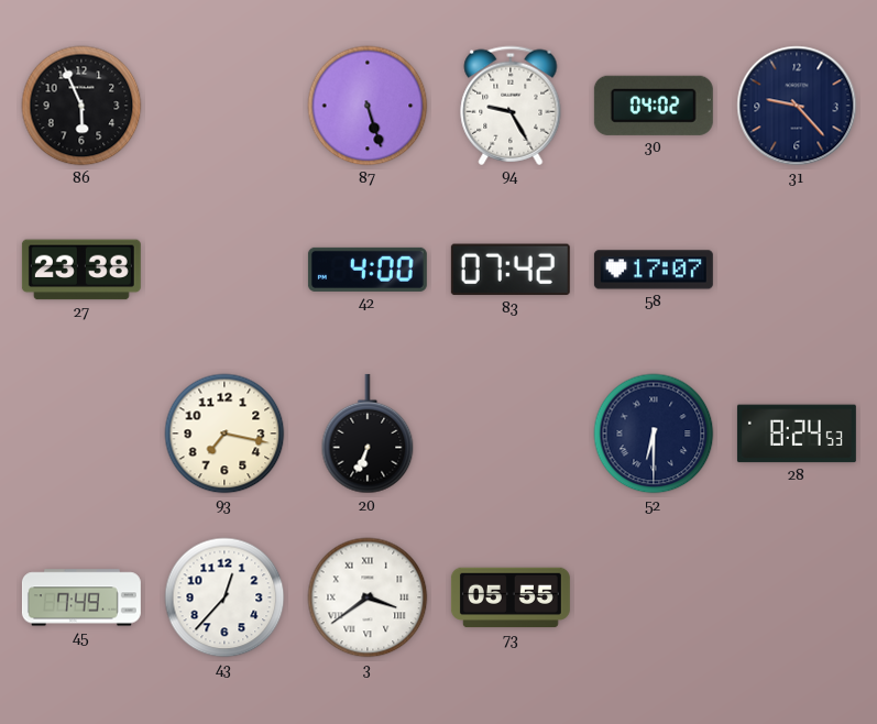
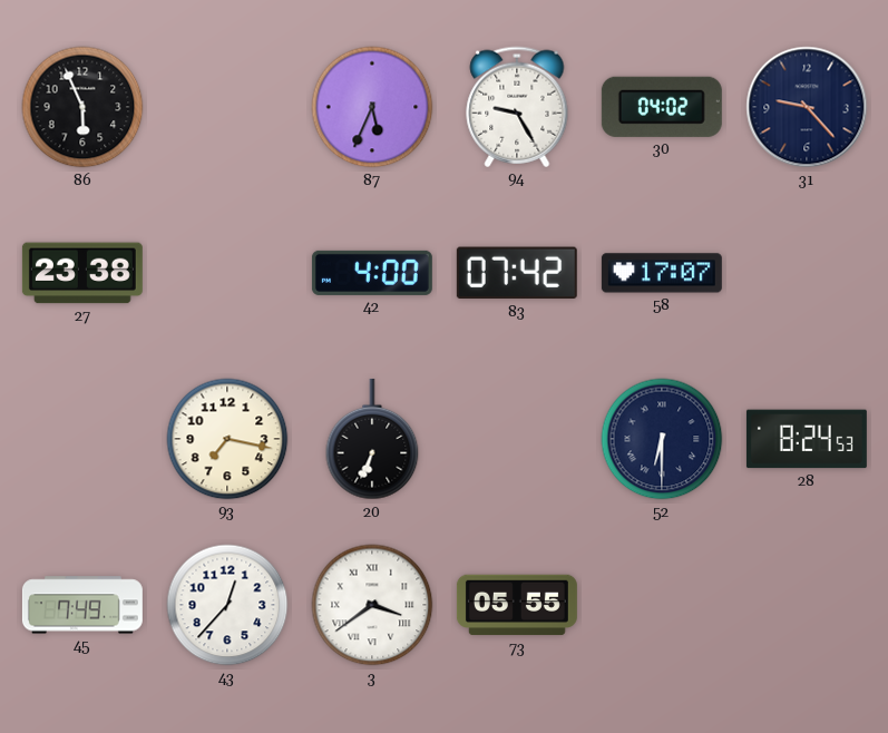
87: 5:27 -> 5:34 (372, 107)
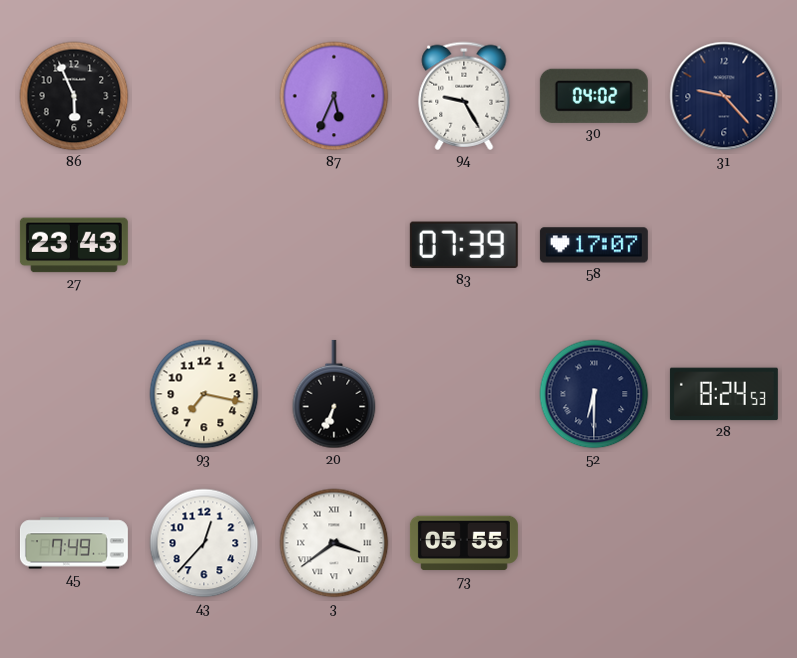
27: 23:38 -> 23:43 (74, 245)
42: 4:00 -> none (372, 273)
83: 07:42 -> 07:39 (464, 245)
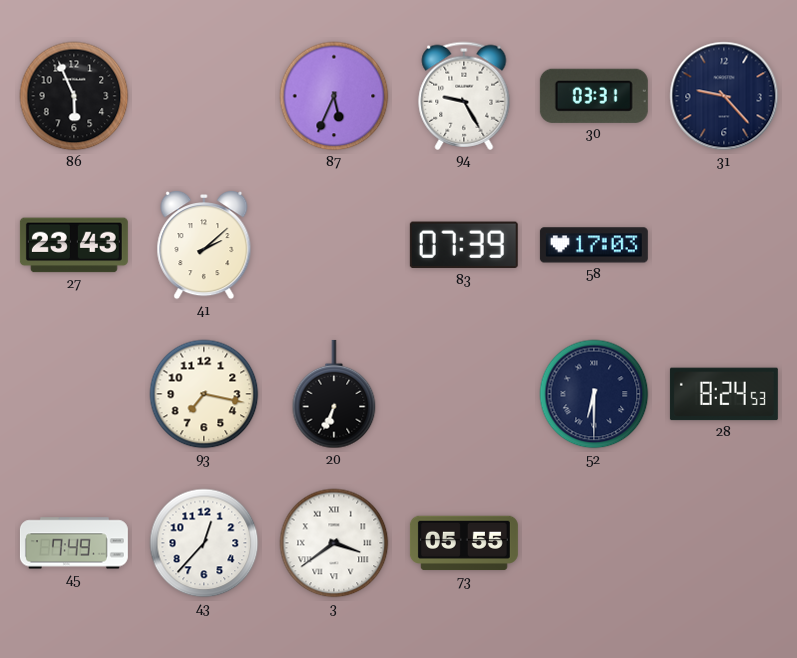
30: 04:02 -> 03:31 (594, 96)
41: none -> 2:08 (204, 245)
58: 17:07 -> 17:03 (594, 245)
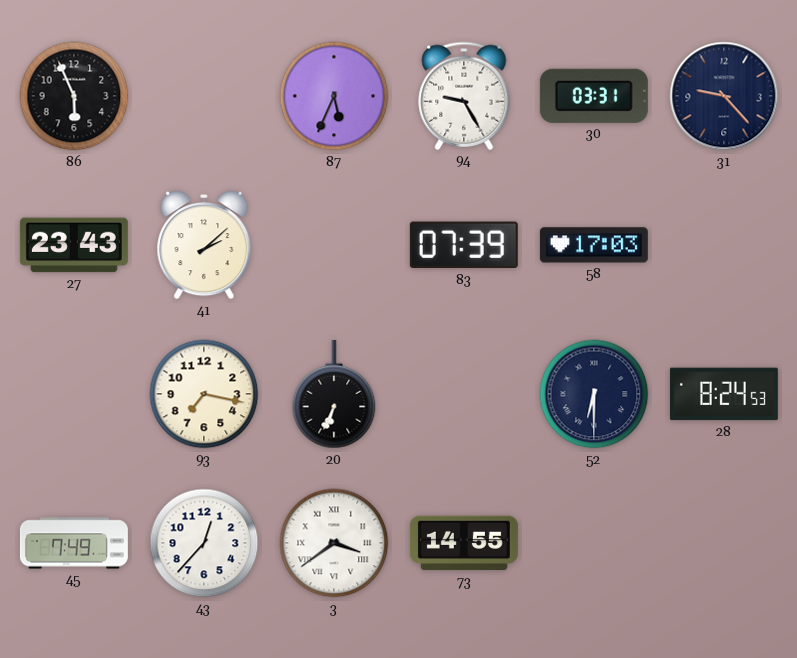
73: 05:55 -> 14:55 (464, 543)
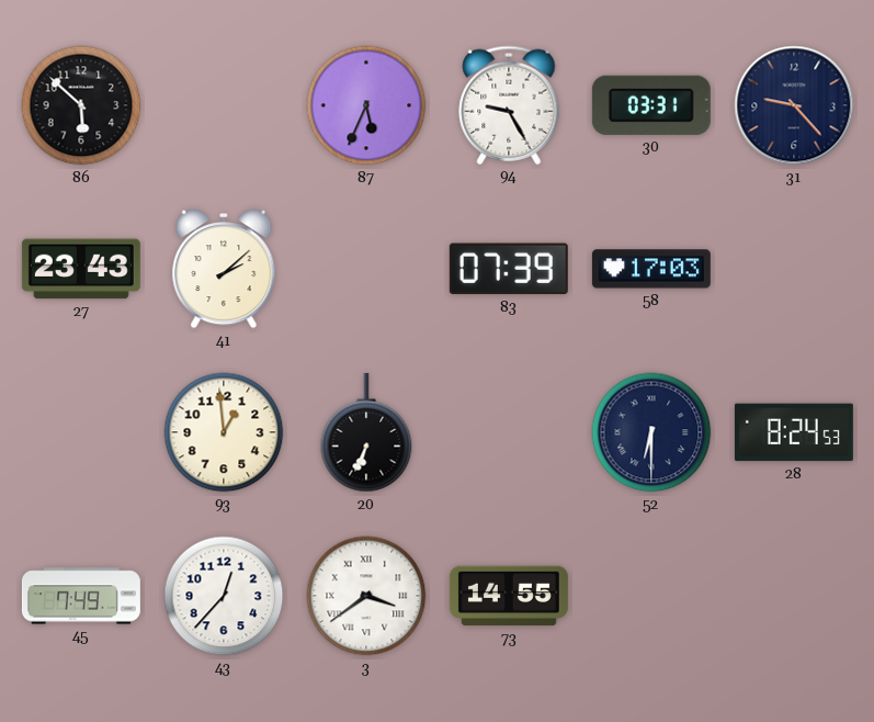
86: 5:56 -> 5:52 (81, 105)
93: 7:17 -> 12:59 (224, 432)
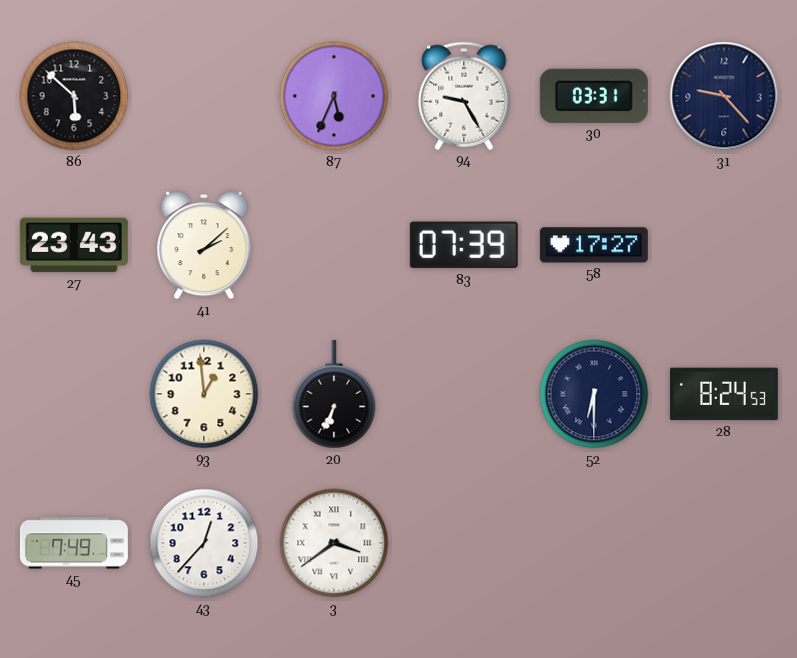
58: 17:03 -> 17:27 (594, 245)
73: 14:55 -> none (509, 596)
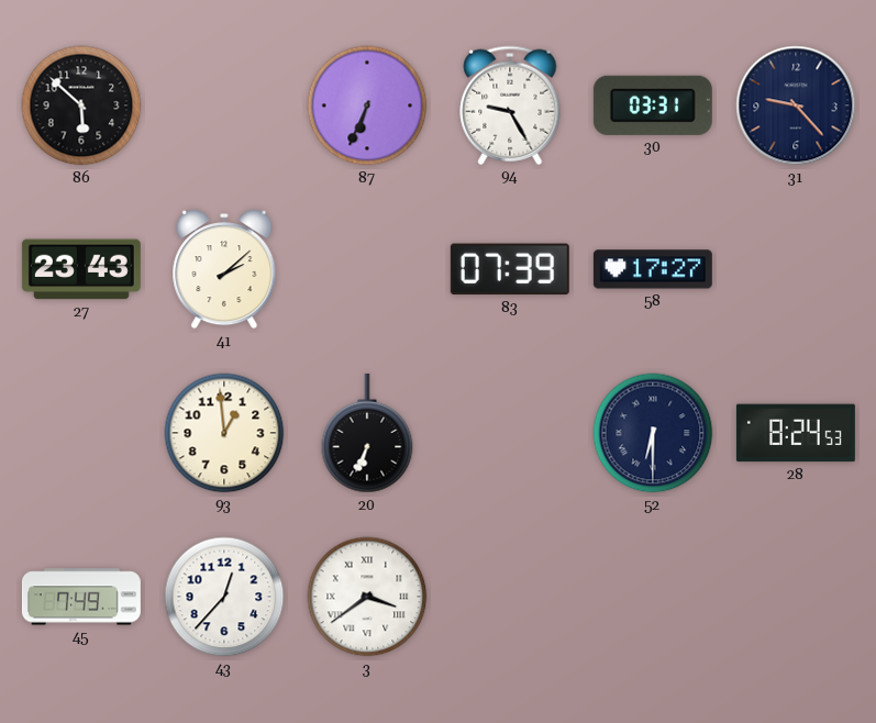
87: 5:34 -> 6:34 (367, 105)
